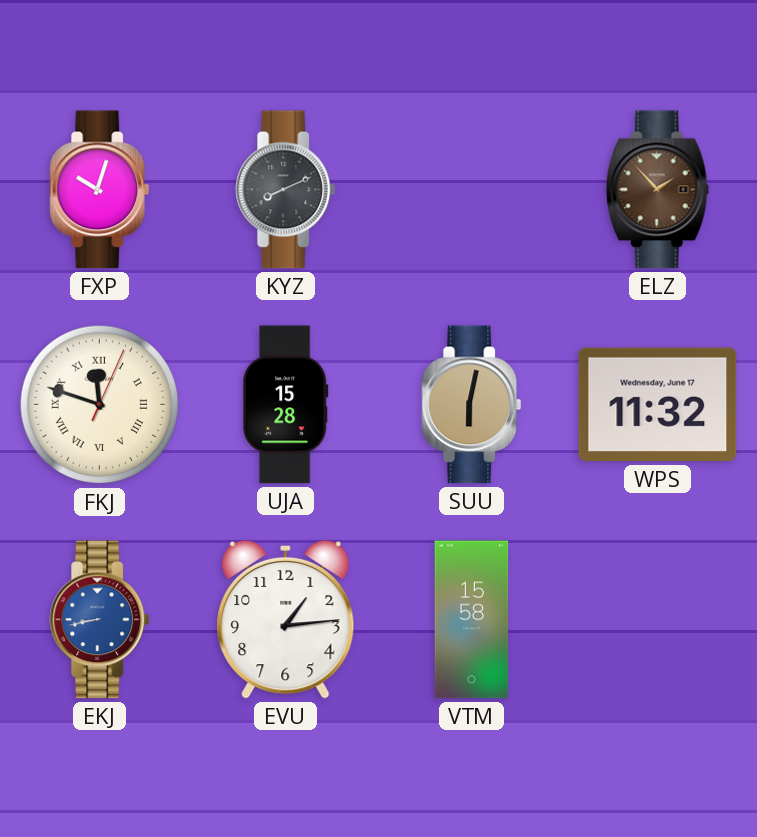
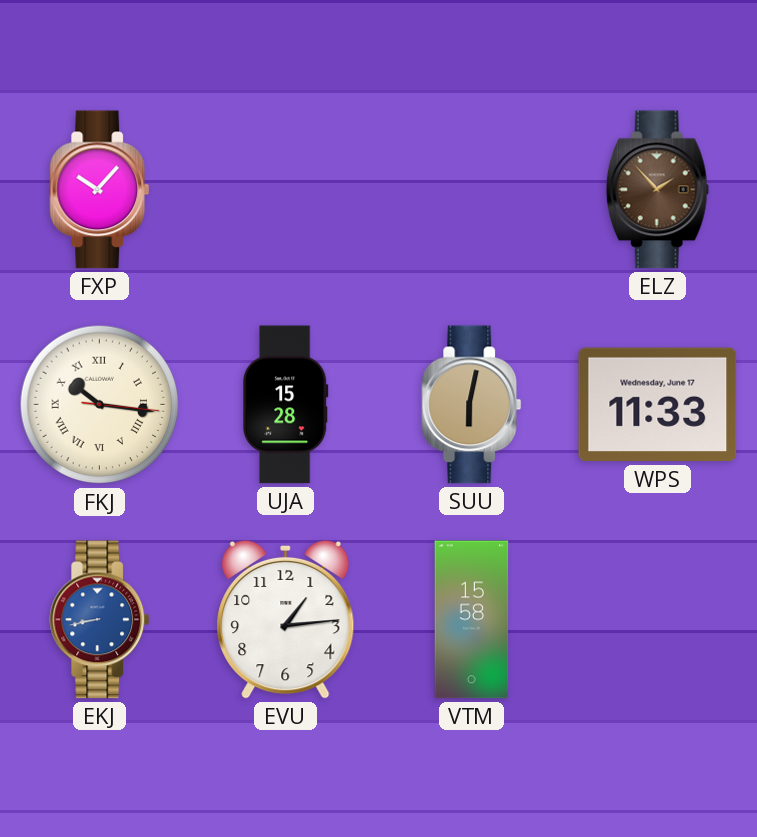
FXP: 10:03 -> 10:07 (100, 190)
KYZ: 8:11 -> none (286, 190)
FKJ: 11:48 -> 10:16 (100, 405)
WPS: 11:32 -> 11:33 (658, 405)
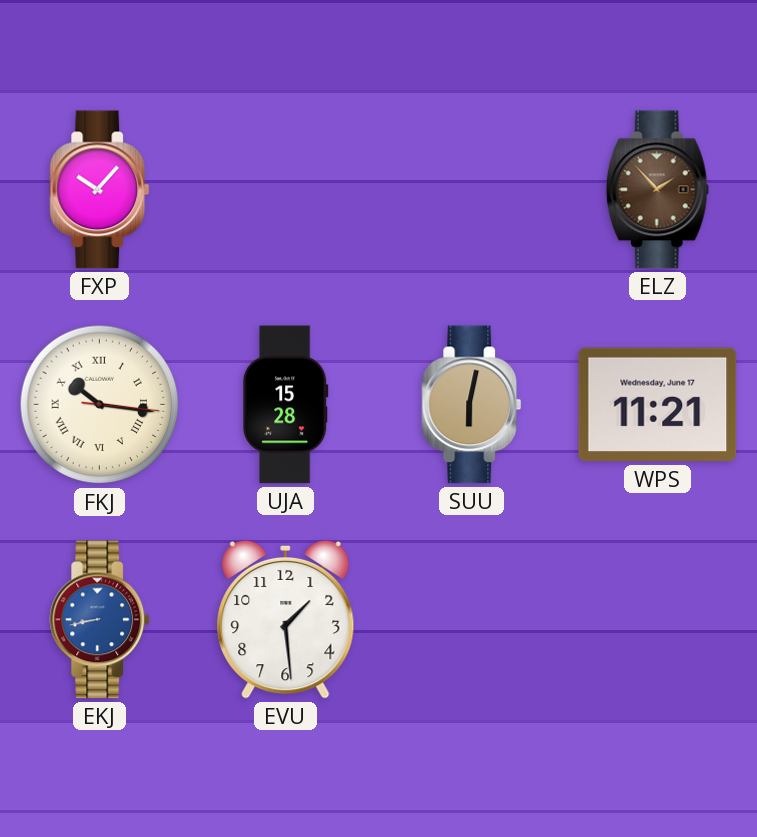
WPS: 11:33 -> 11:21 (658, 405)
EVU: 1:14 -> 1:29 (286, 619)
VTM: 15:58 -> none (472, 620)
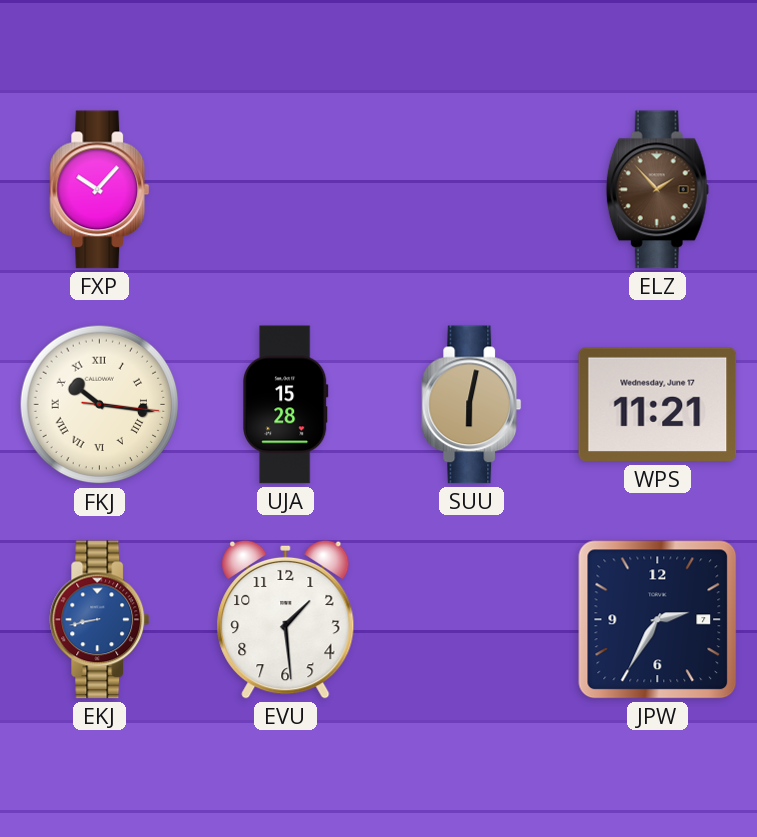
JPW: none -> 2:35 (658, 620)
